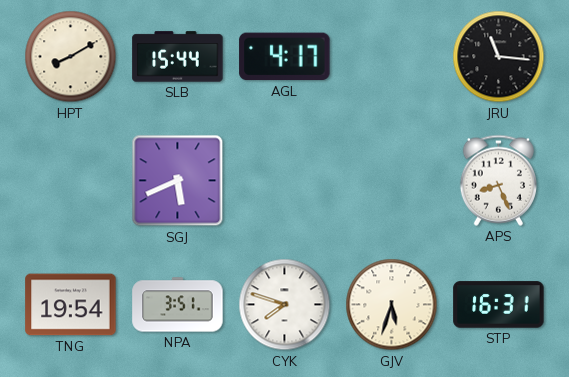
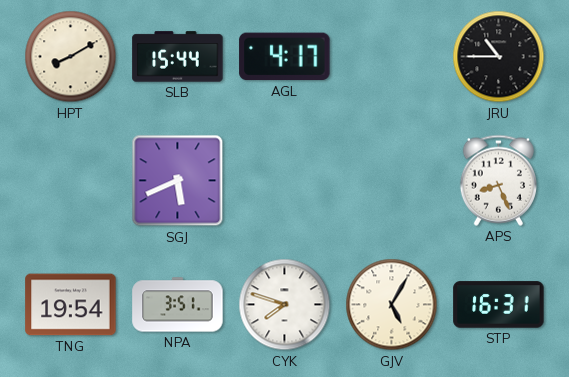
JRU: 11:16 -> 10:45 (499, 57)
GJV: 5:33 -> 5:05 (392, 305)
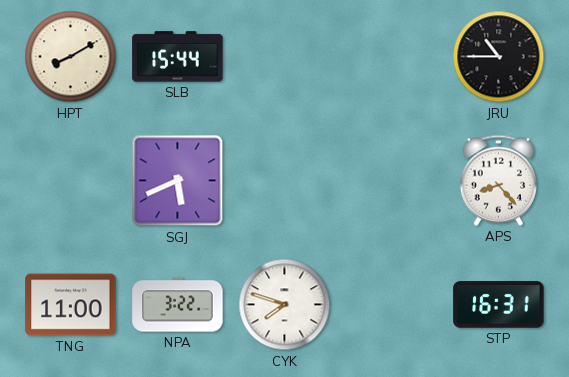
AGL: 4:17 -> none (285, 57)
APS: 8:26 -> 8:23 (498, 180)
TNG: 19:54 -> 11:00 (71, 305)
NPA: 3:51 -> 3:22 (178, 305)
GJV: 5:05 -> none (392, 305)
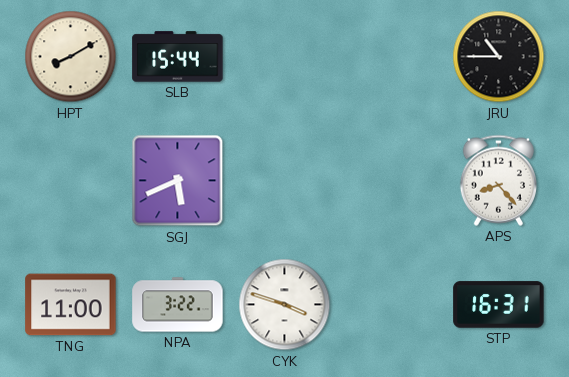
CYK: 7:48 -> 3:48 (285, 305)
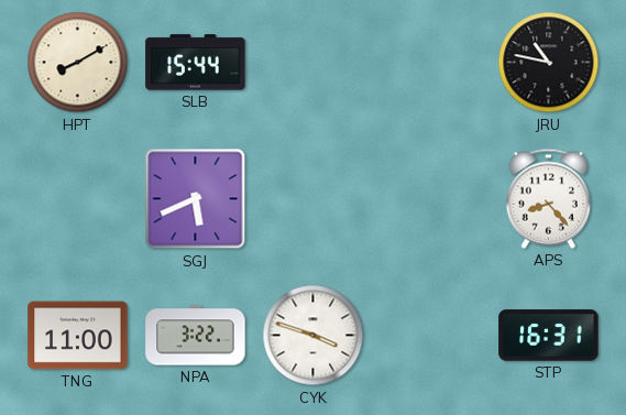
JRU: 10:45 -> 10:47 (549, 63)
